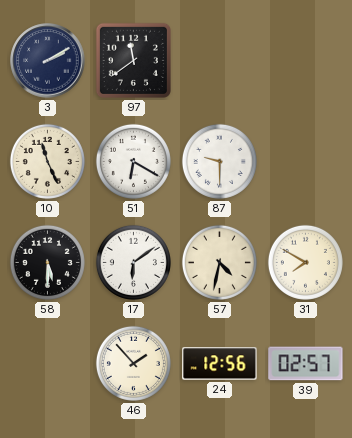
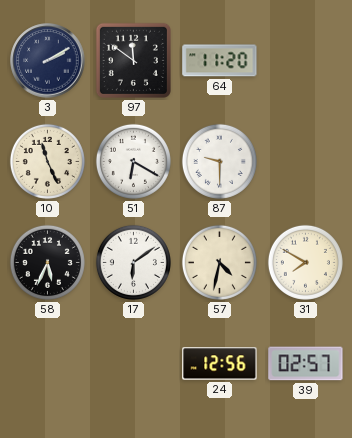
97: 11:39 -> 11:51 (133, 60)
64: none -> 11:20 (220, 61)
58: 5:30 -> 5:34 (47, 262)
46: 1:53 -> none (133, 363)
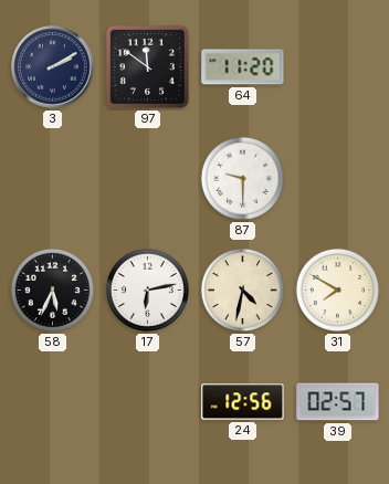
10: 11:26 -> none (47, 161)
51: 6:20 -> none (133, 161)
17: 6:09 -> 6:13 (147, 290)
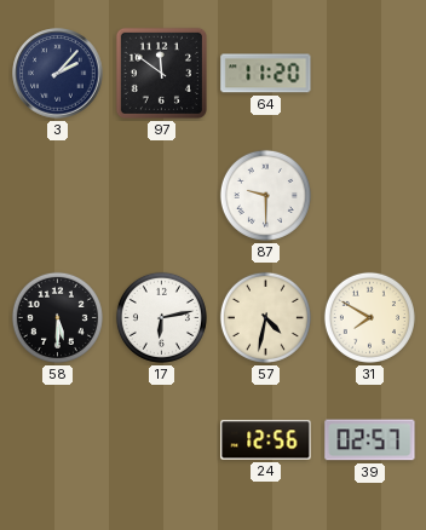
3: 2:10 -> 2:07 (58, 74)
58: 5:34 -> 5:30 (57, 317)
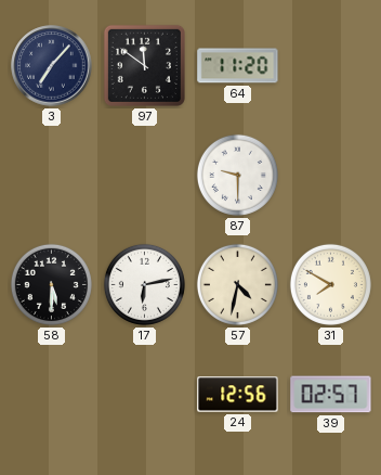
3: 2:07 -> 7:07 (52, 66)
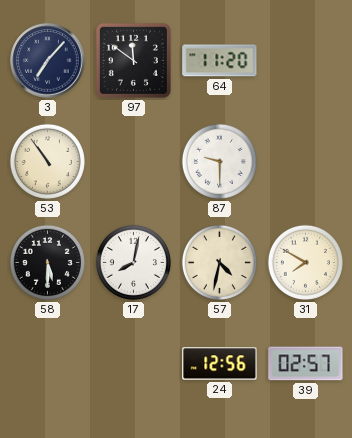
53: none -> 10:54 (47, 161)
17: 6:13 -> 8:02 (133, 262)
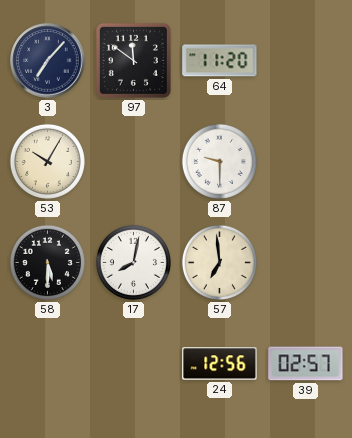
53: 10:54 -> 10:05 (47, 161)
57: 4:32 -> 6:59 (219, 262)
31: 7:50 -> none (305, 262)
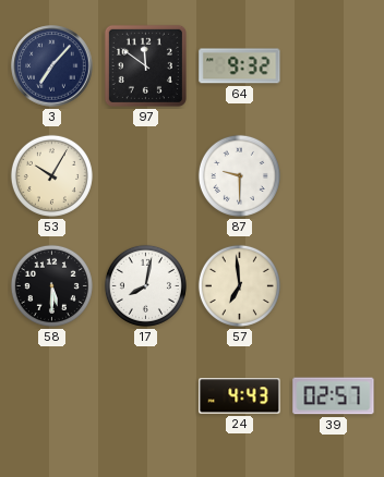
64: 11:20 -> 9:32 (240, 66)
24: 12:56 -> 4:43 (240, 396)
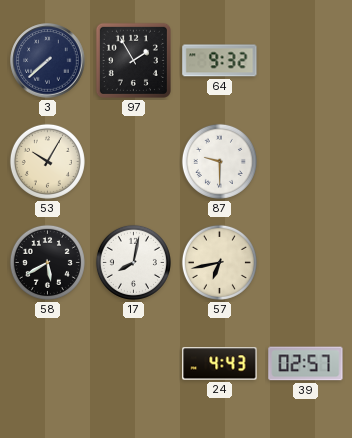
3: 7:07 -> 7:38 (48, 61)
97: 11:51 -> 1:55 (133, 60)
58: 5:30 -> 5:40 (47, 262)
57: 6:59 -> 6:43 (219, 262)
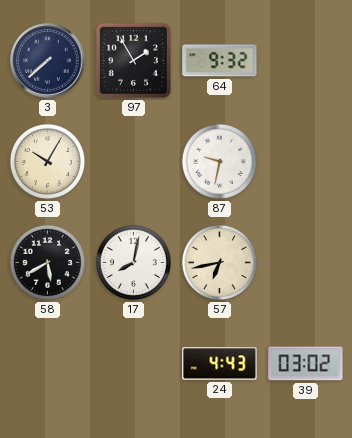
87: 9:30 -> 9:32 (219, 161)
39: 02:57 -> 03:02 (306, 364)
